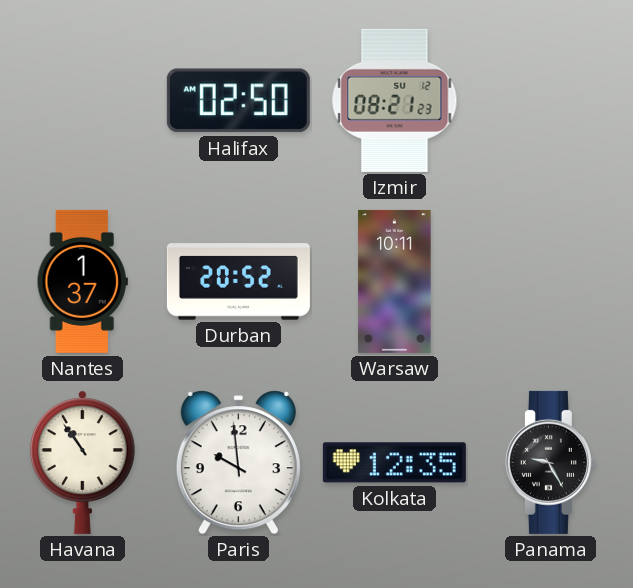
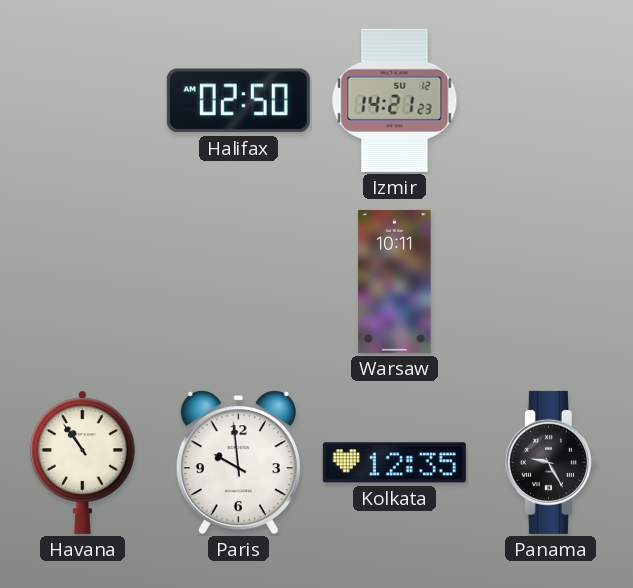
Izmir: 08:21 -> 14:21 (395, 100)
Nantes: 1:37 -> none (82, 281)
Durban: 20:52 -> none (238, 282)
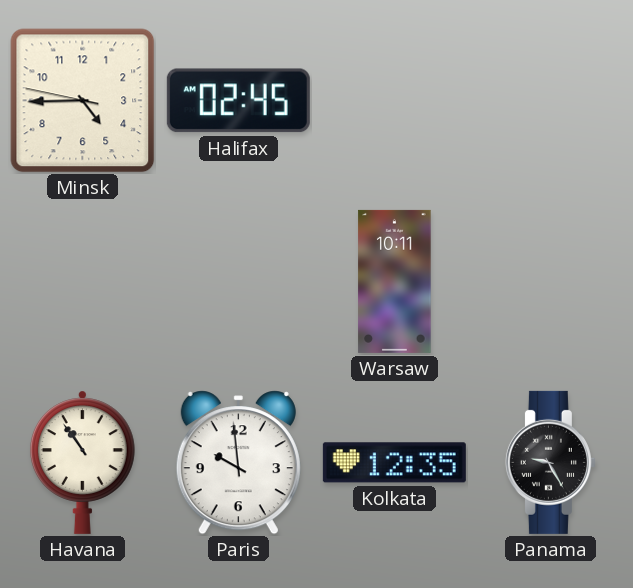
Minsk: none -> 4:44 (83, 101)
Halifax: 02:50 -> 02:45 (238, 101)
Izmir: 14:21 -> none (395, 100)
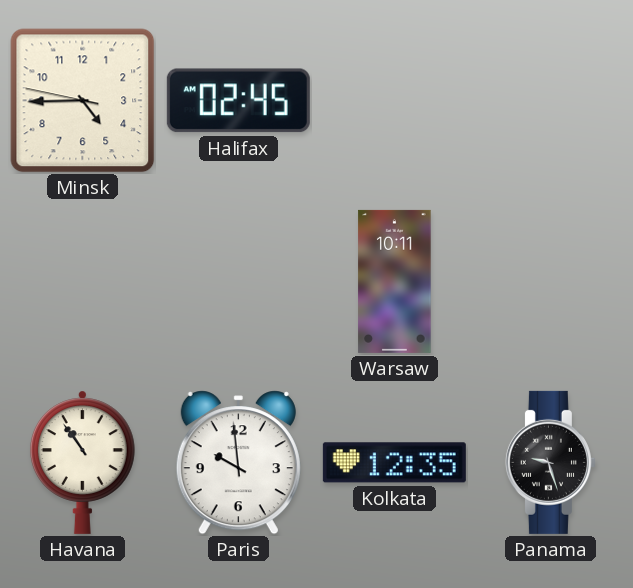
Panama: 9:25 -> 9:27 (550, 462)
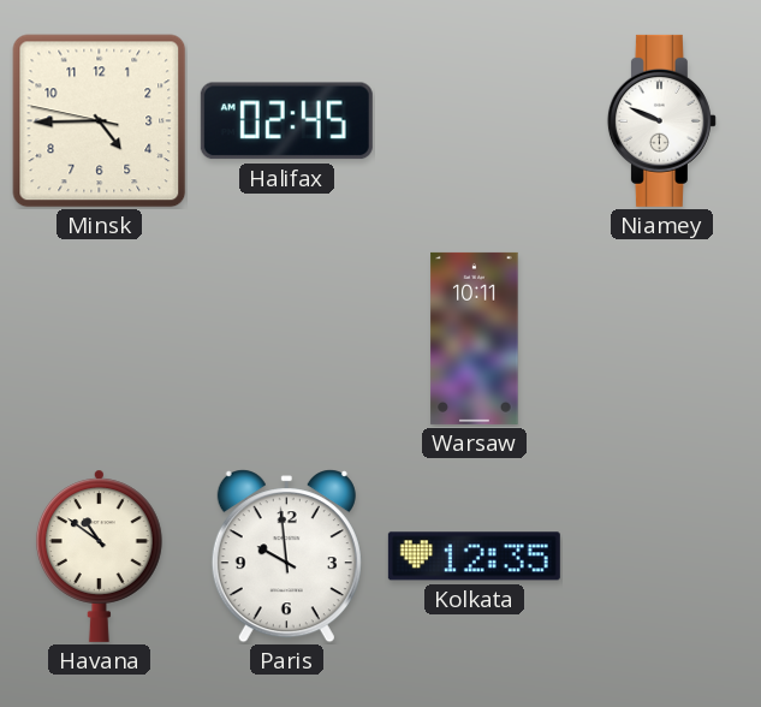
Niamey: none -> 9:49 (661, 120)
Havana: 10:54 -> 10:51 (99, 555)
Panama: 9:27 -> none (550, 462)
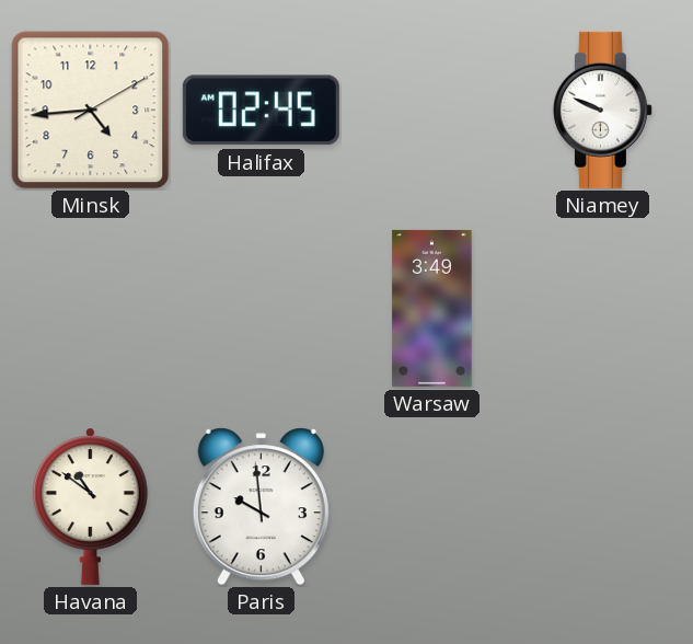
Minsk: 4:44:47 -> 4:44:10 (91, 111)
Warsaw: 10:11 -> 3:49 (432, 308)
Kolkata: 12:35 -> none (474, 557)
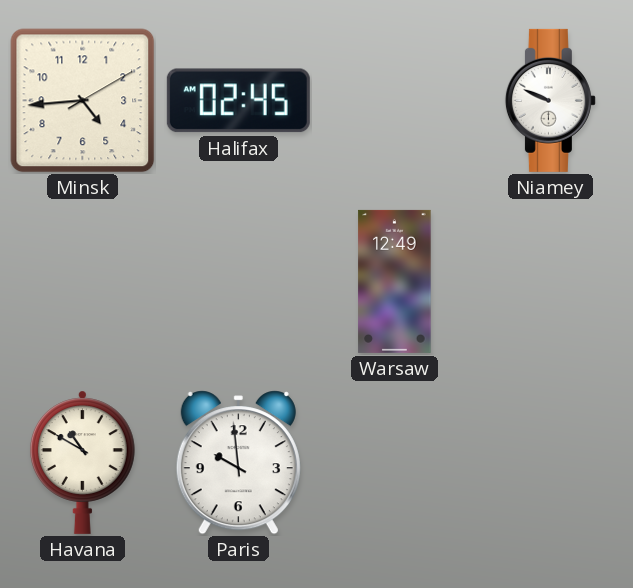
Warsaw: 3:49 -> 12:49 (395, 281)
Havana: 10:51 -> 10:50 (82, 462)
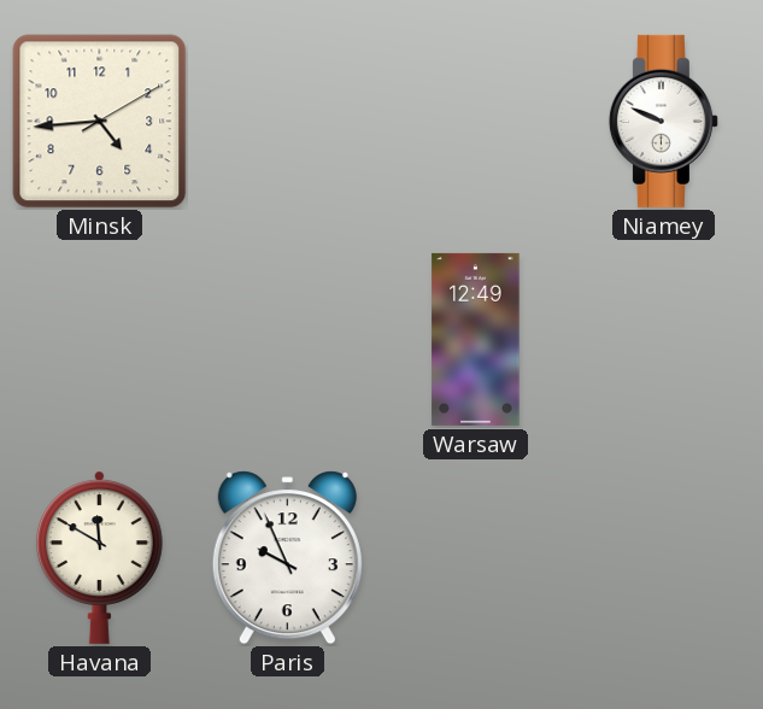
Halifax: 02:45 -> none (238, 101)
Havana: 10:50 -> 11:50 (99, 557)
Paris: 9:59 -> 9:56 (287, 558)
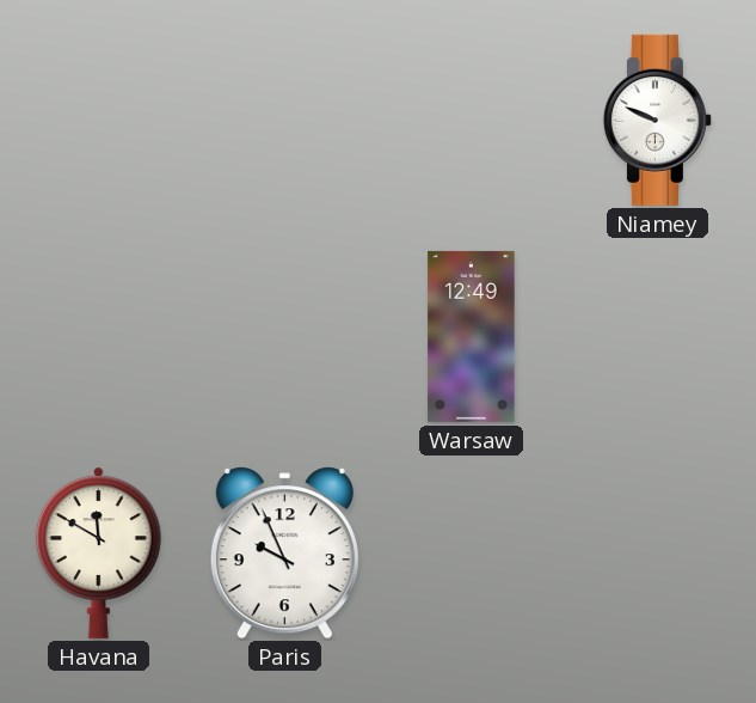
Minsk: 4:44 -> none (100, 122)
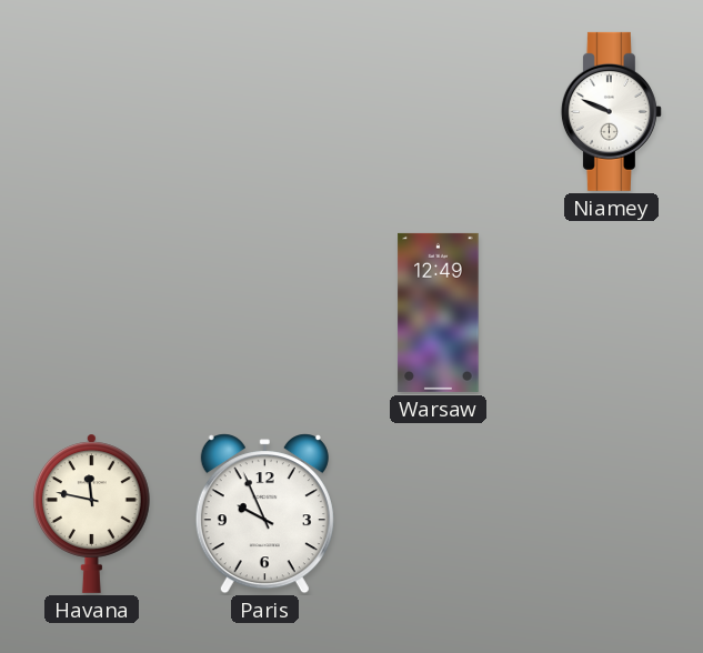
Havana: 11:50 -> 11:47 (91, 513)
